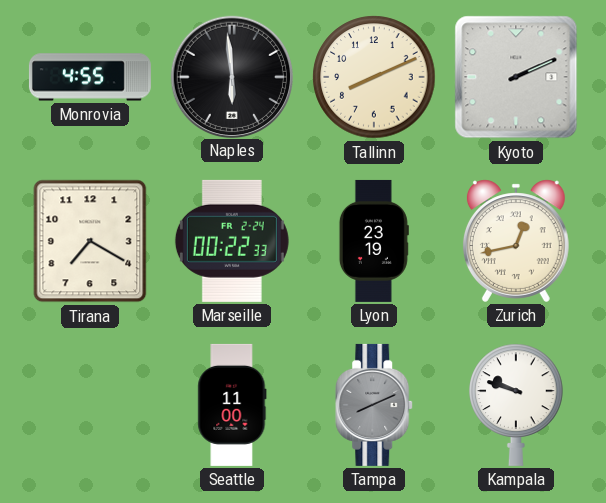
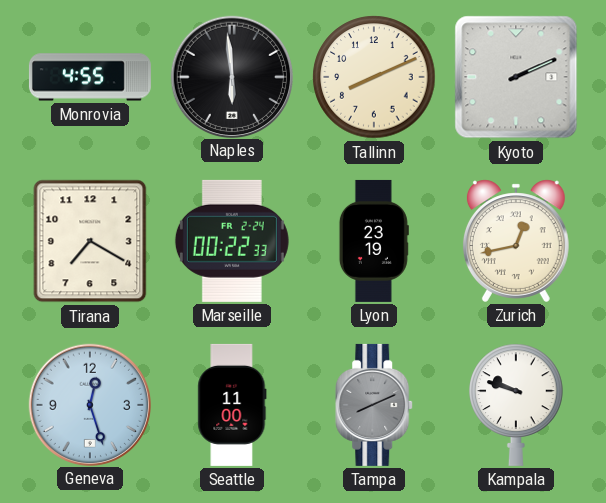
Geneva: none -> 12:27 (89, 404)
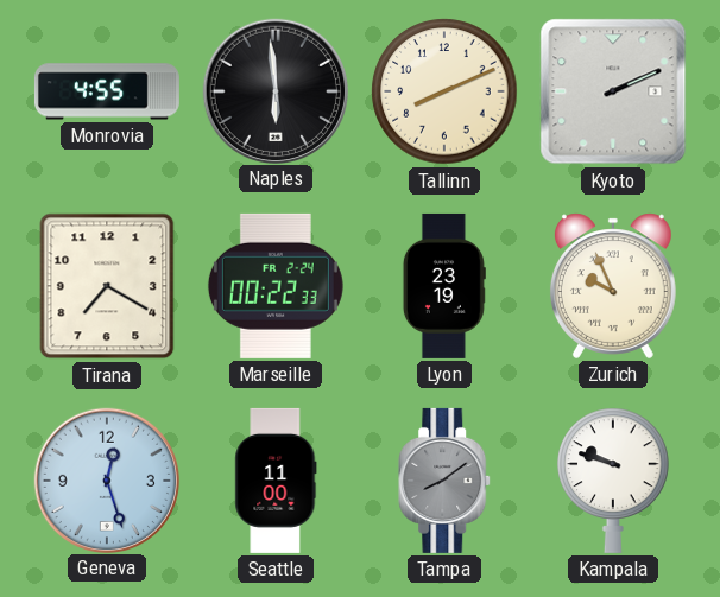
Zurich: 12:43 -> 9:56 (613, 286)
Tampa: 8:11 -> 8:09 (446, 481)
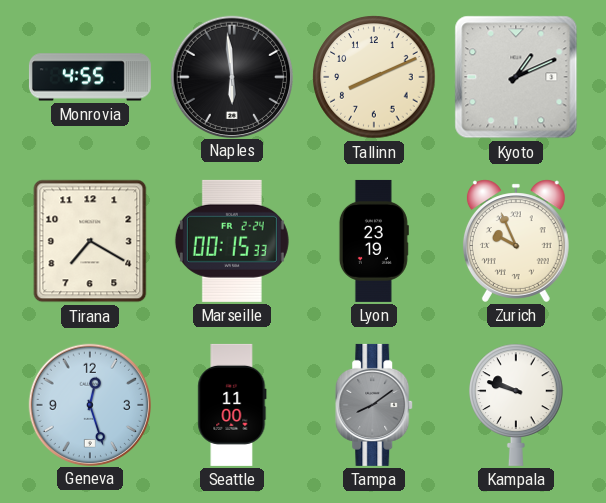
Kyoto: 2:11 -> 1:11 (516, 77)
Marseille: 00:22 -> 00:15 (232, 241)
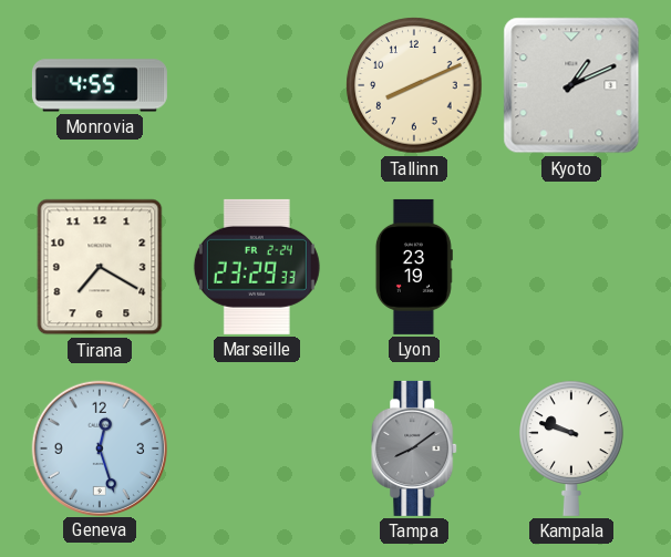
Naples: 5:59 -> none (231, 76)
Marseille: 00:15 -> 23:29 (257, 267)
Zurich: 9:56 -> none (516, 241)
Seattle: 11:00 -> none (232, 405)
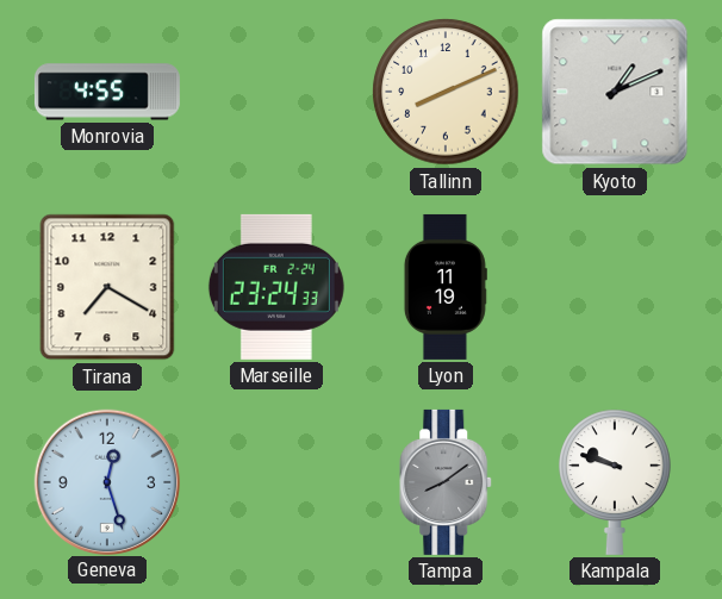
Marseille: 23:29 -> 23:24 (276, 287)
Lyon: 23:19 -> 11:19 (446, 287)
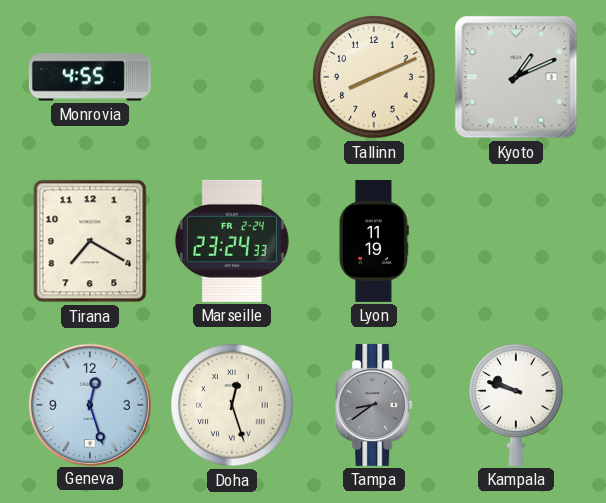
Doha: none -> 12:27 (232, 405)
Tampa: 8:09 -> 8:39 (375, 405)
